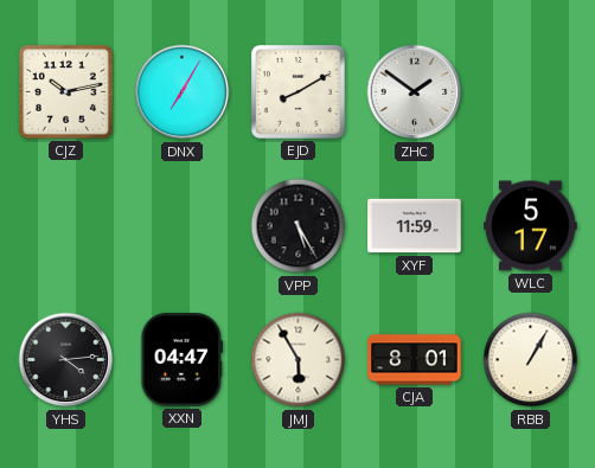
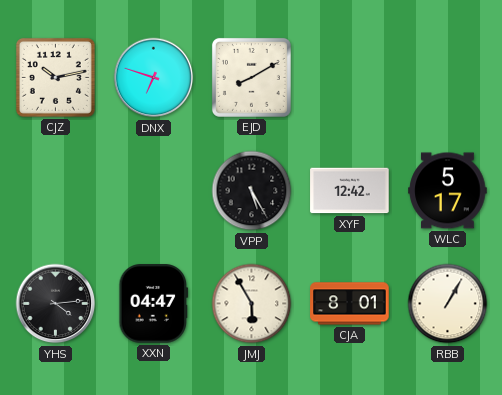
DNX: 7:05 -> 6:48 (154, 78)
ZHC: 1:51 -> none (415, 92)
XYF: 11:59 -> 12:42 (350, 191)
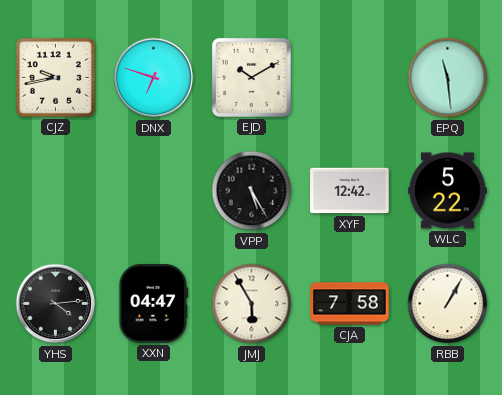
CJZ: 10:13 -> 9:43 (55, 77)
EJD: 8:10 -> 10:10 (251, 77)
EPQ: none -> 11:29 (448, 78)
WLC: 5:17 -> 5:22 (448, 191)
CJA: 8:01 -> 7:58 (350, 304)
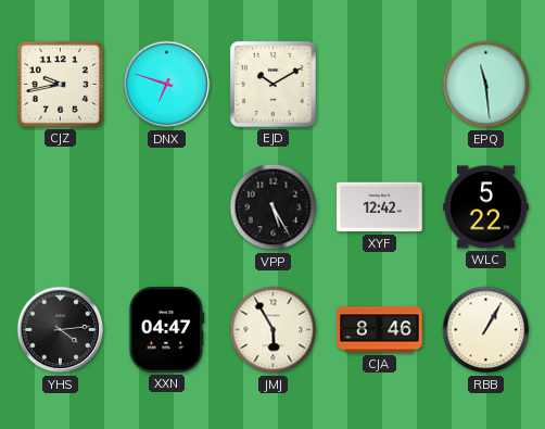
CJA: 7:58 -> 8:46 (380, 330)
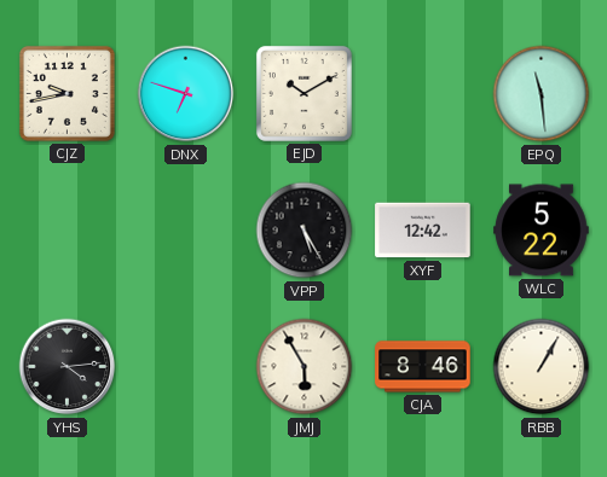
XXN: 04:47 -> none (167, 330)
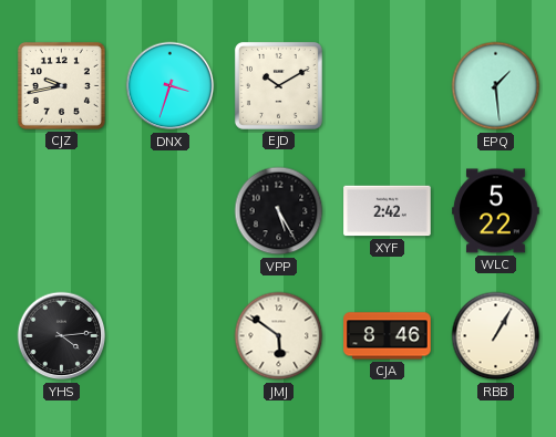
DNX: 6:48 -> 3:33 (171, 86)
EPQ: 11:29 -> 1:29 (496, 86)
XYF: 12:42 -> 2:42 (388, 211)
JMJ: 5:55 -> 5:51 (279, 336)
